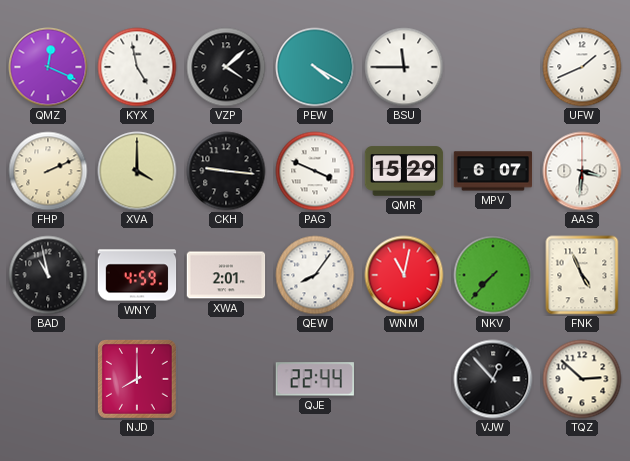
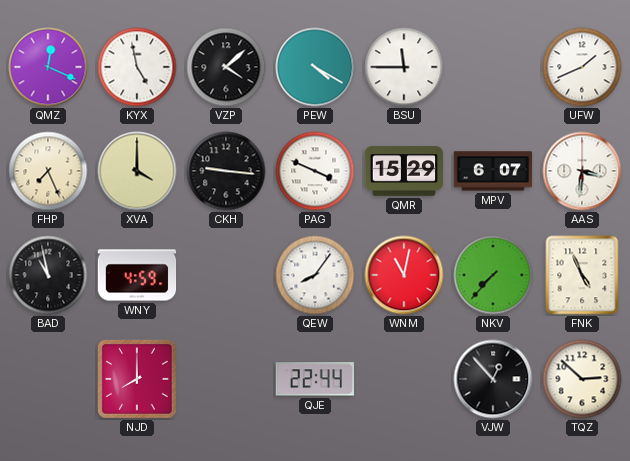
FHP: 2:11 -> 7:26 (48, 171)
XWA: 2:01 -> none (226, 275)
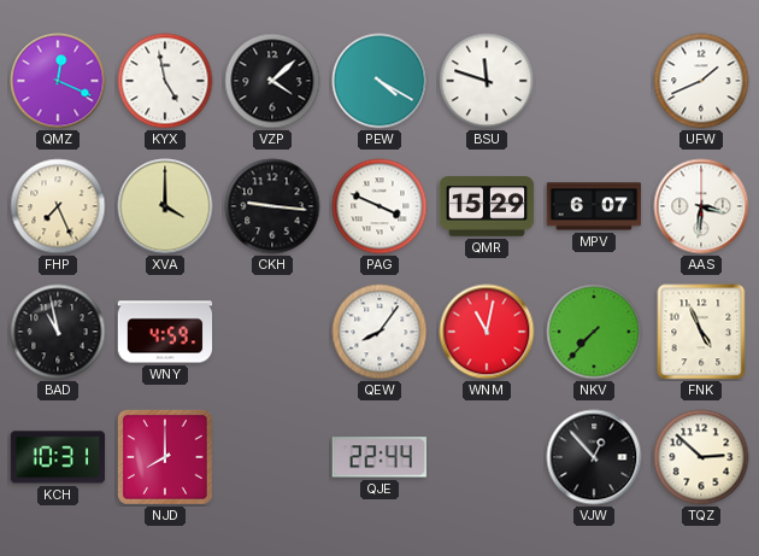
BSU: 11:45 -> 11:48 (487, 81)
KCH: none -> 10:31 (58, 457)
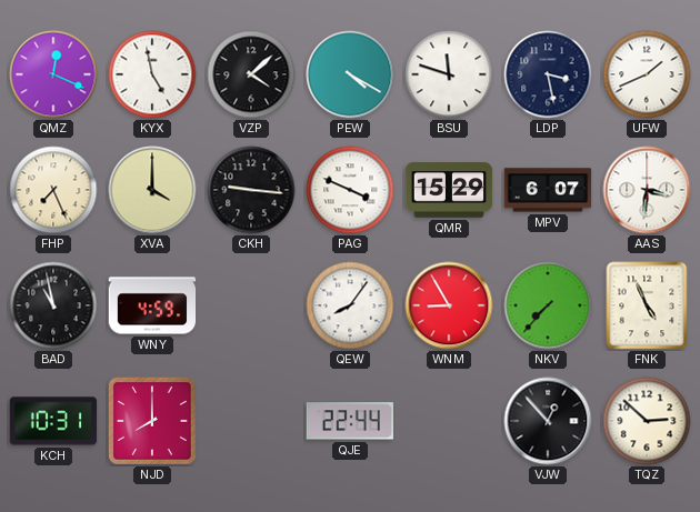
LDP: none -> 3:28 (548, 74)
WNM: 11:02 -> 8:55 (449, 305)
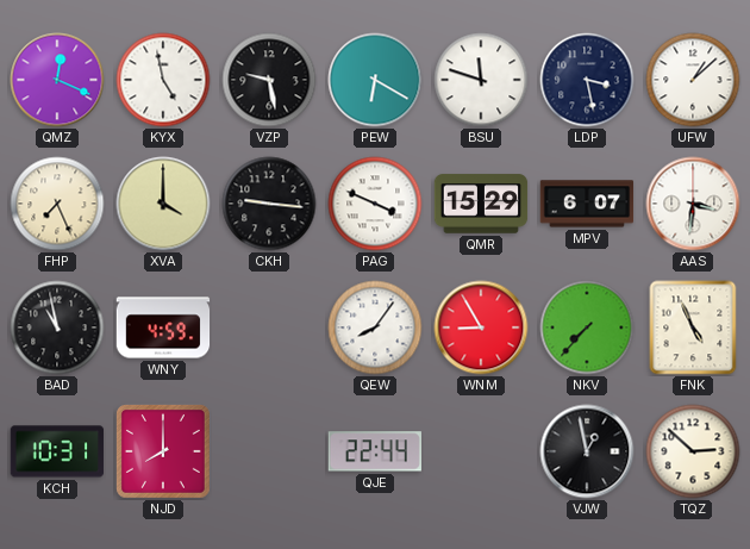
VZP: 4:08 -> 9:28 (269, 80)
PEW: 4:20 -> 6:20 (375, 80)
UFW: 1:41 -> 1:08 (693, 80)
VJW: 12:53 -> 12:58 (587, 451)
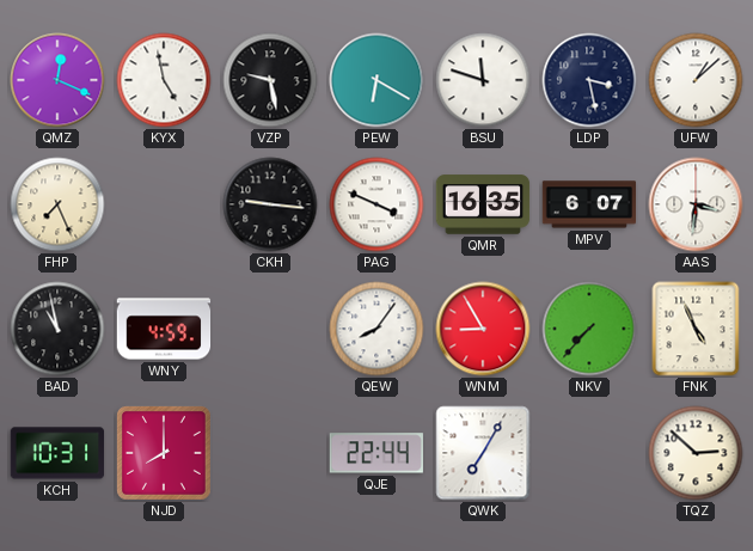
XVA: 4:00 -> none (163, 204)
QMR: 15:29 -> 16:35 (483, 204)
QWK: none -> 7:05 (483, 453)
VJW: 12:58 -> none (587, 451)
